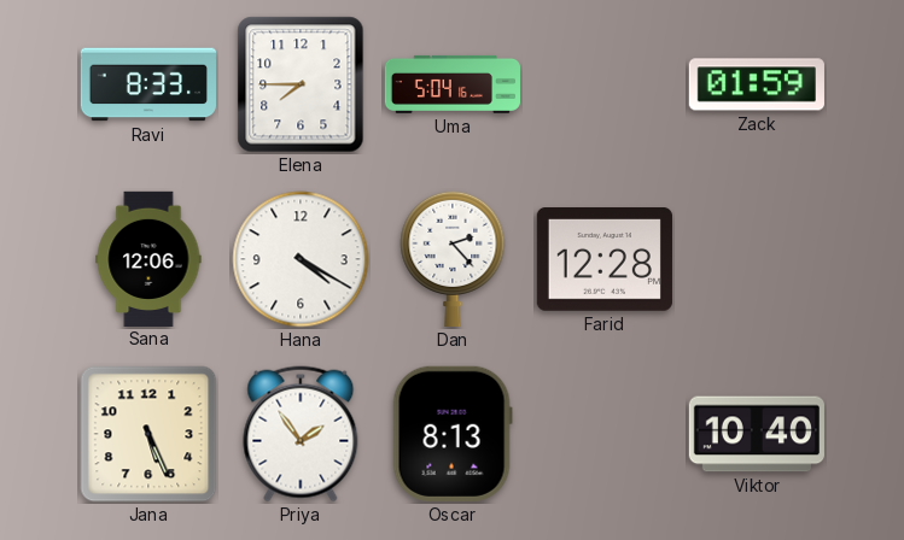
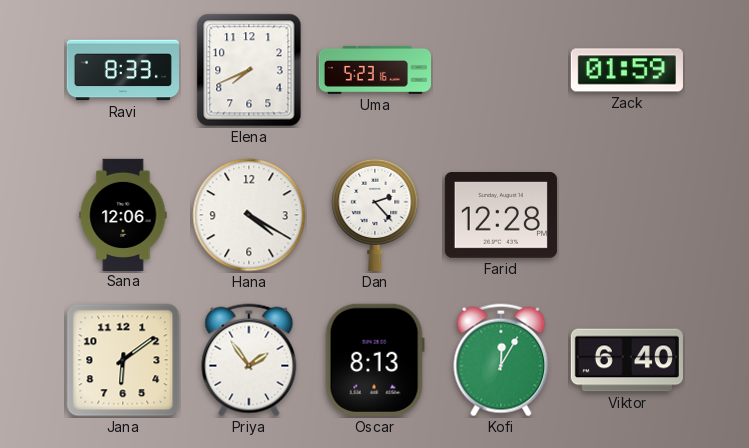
Elena: 7:45 -> 7:41 (249, 70)
Uma: 5:04 -> 5:23 (374, 70)
Jana: 5:26 -> 6:09 (123, 360)
Kofi: none -> 12:05 (501, 360)
Viktor: 10:40 -> 6:40 (627, 360)
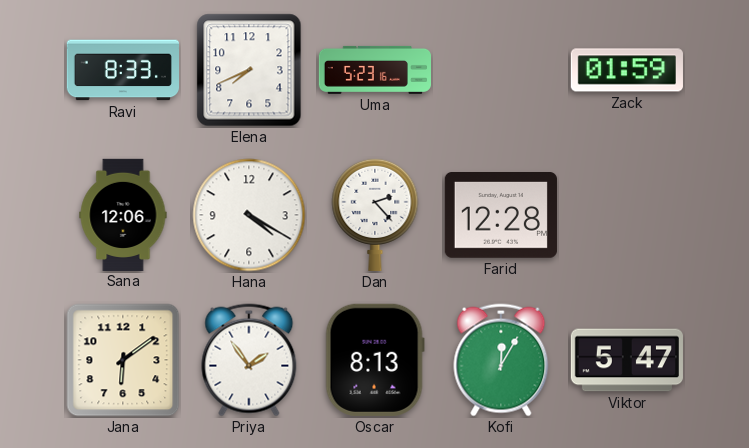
Viktor: 6:40 -> 5:47 (627, 360)
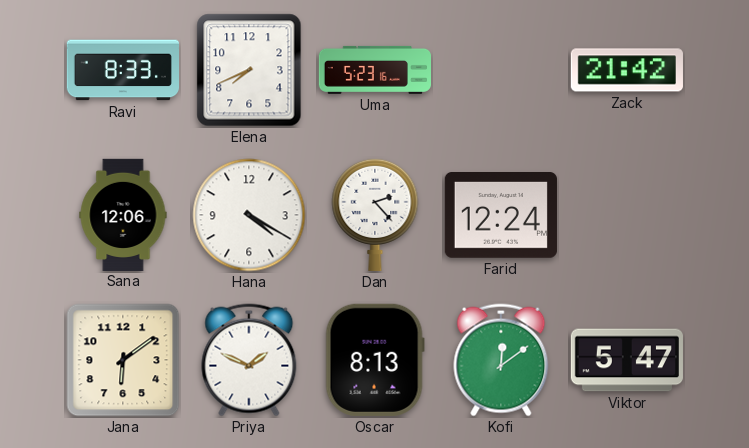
Zack: 01:59 -> 21:42 (627, 70)
Farid: 12:28 -> 12:24 (501, 216)
Priya: 1:54 -> 1:49 (249, 360)
Kofi: 12:05 -> 12:09 (501, 360)
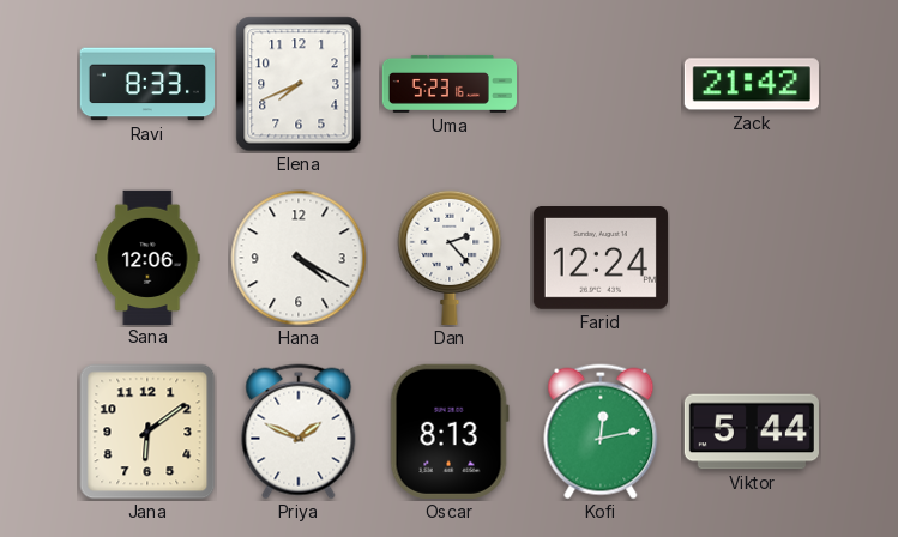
Kofi: 12:09 -> 12:13 (601, 432)
Viktor: 5:47 -> 5:44 (752, 432)
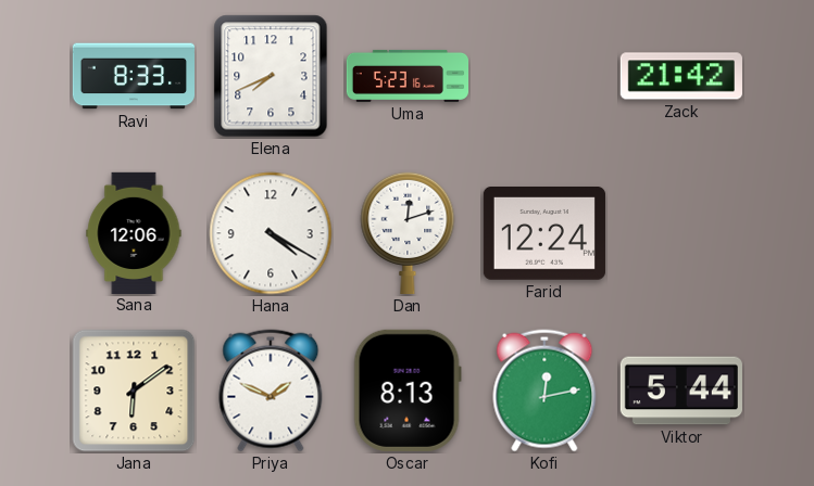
Dan: 2:23 -> 12:12 (408, 232)
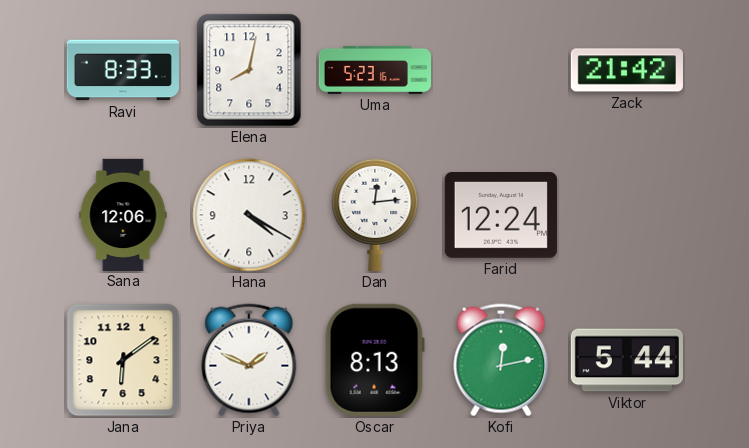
Elena: 7:41 -> 8:02 (249, 70)
Dan: 12:12 -> 12:14 (375, 214)
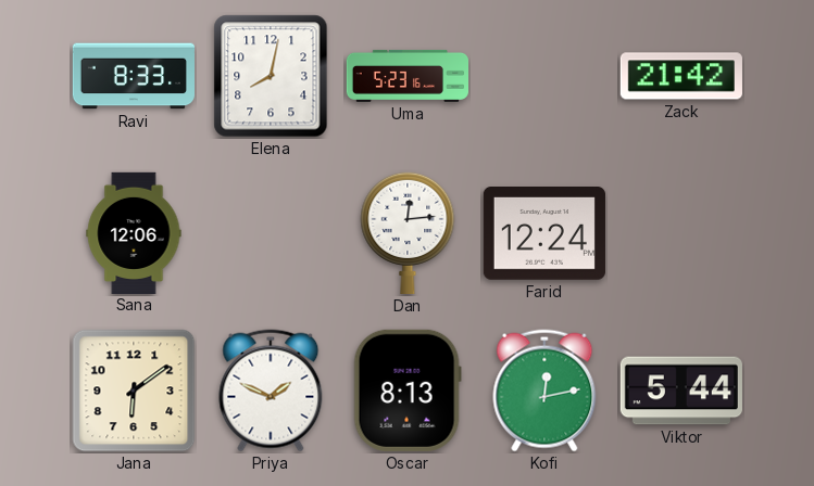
Hana: 4:20 -> none (249, 215)
